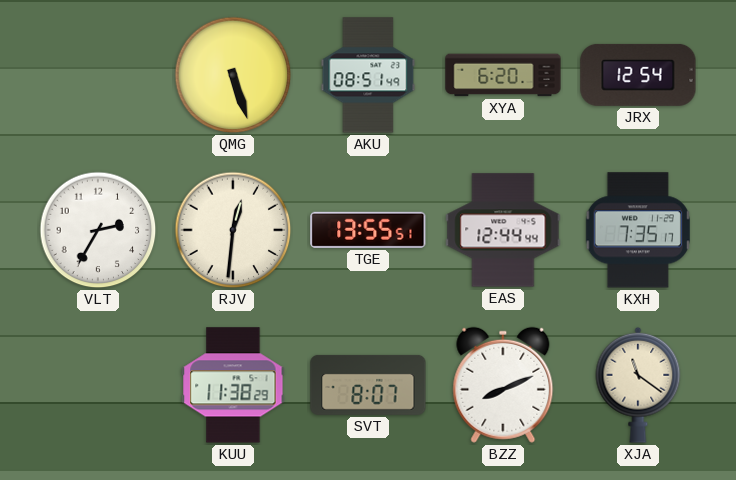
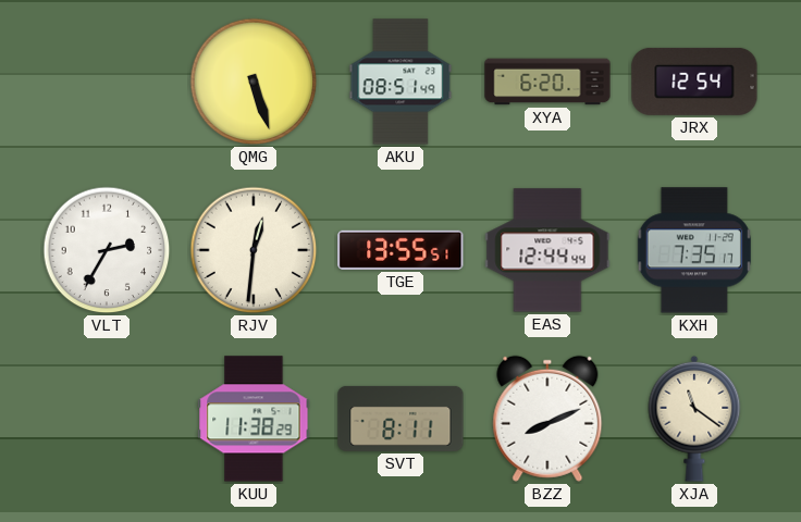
SVT: 8:07 -> 8:11 (401, 419)
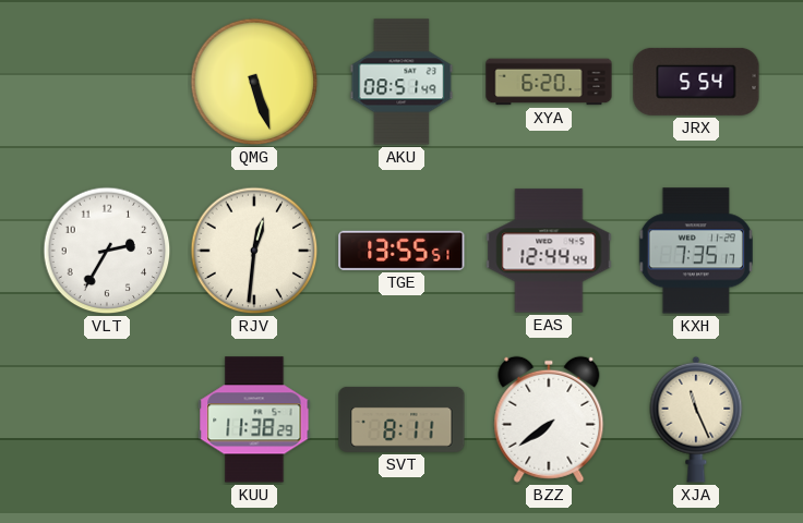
JRX: 12:54 -> 5:54 (696, 82)
BZZ: 8:11 -> 7:39 (549, 419)
XJA: 11:21 -> 11:26 (696, 419)
